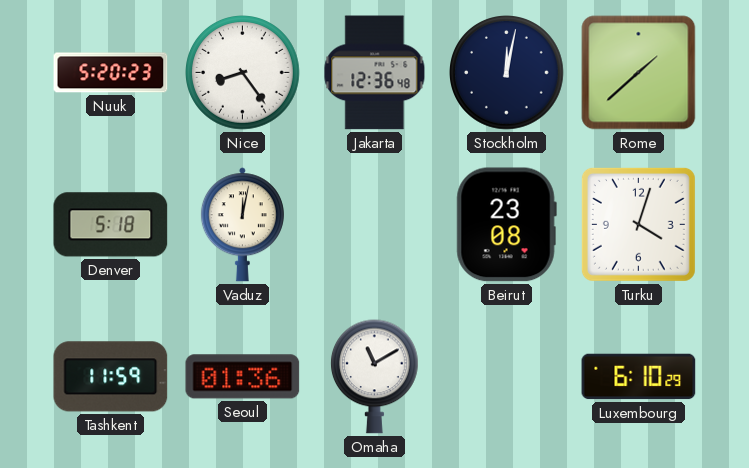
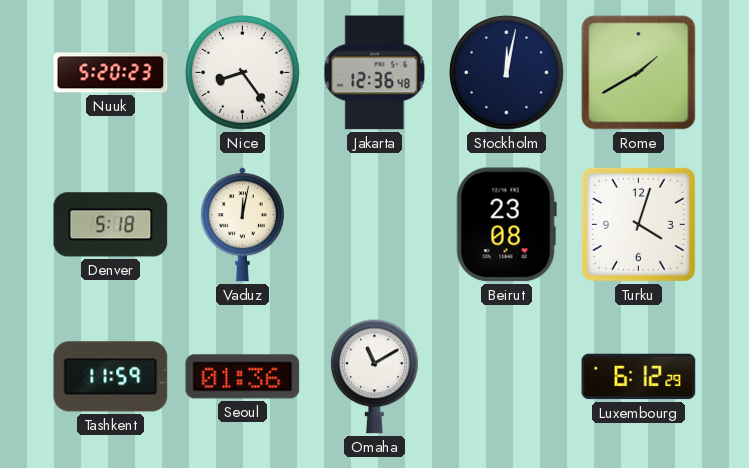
Rome: 1:38 -> 1:40 (639, 73)
Luxembourg: 6:10 -> 6:12 (639, 377)
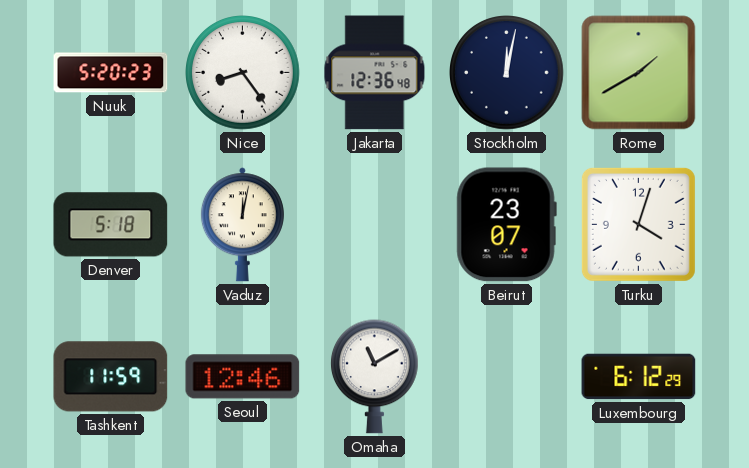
Beirut: 23:08 -> 23:07 (506, 225)
Seoul: 01:36 -> 12:46 (243, 377)
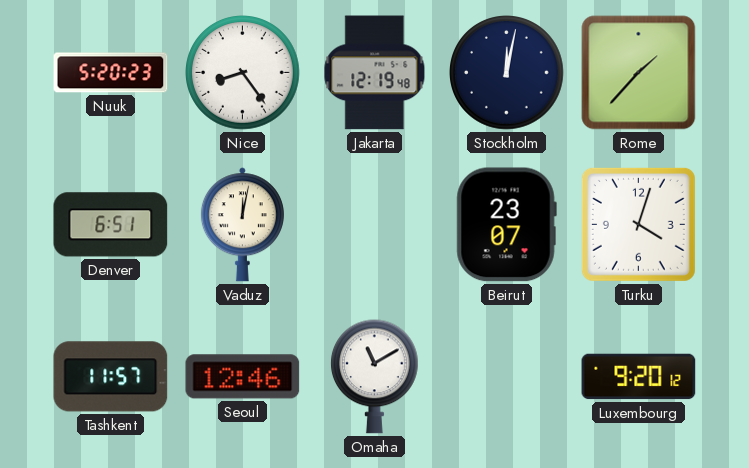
Jakarta: 12:36 -> 12:19 (375, 73)
Rome: 1:40 -> 1:37 (639, 73)
Denver: 5:18 -> 6:51 (111, 225)
Tashkent: 11:59 -> 11:57 (111, 377)
Luxembourg: 6:12 -> 9:20 (639, 377)
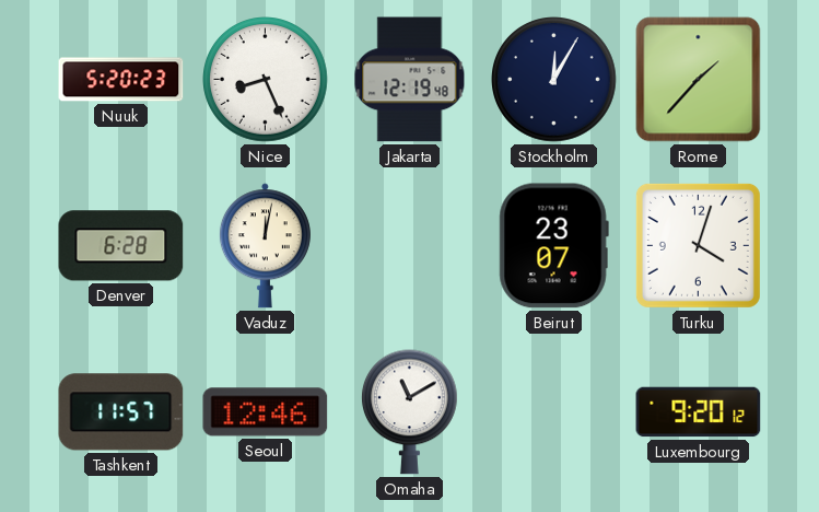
Nice: 8:24 -> 8:26 (266, 80)
Stockholm: 12:02 -> 12:05 (554, 80)
Denver: 6:51 -> 6:28 (121, 246)
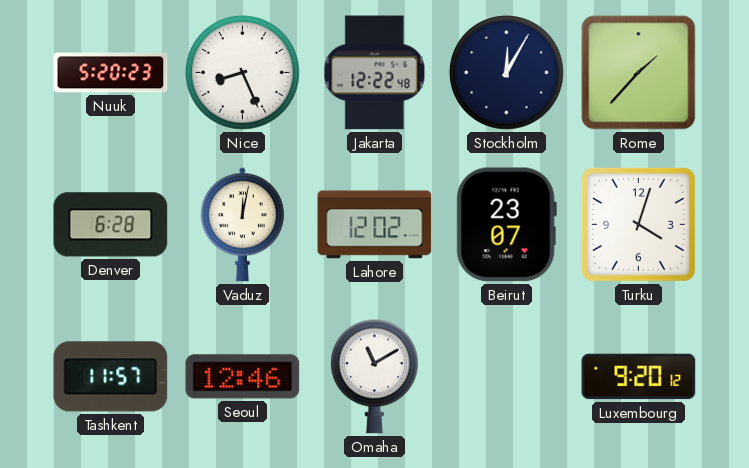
Jakarta: 12:19 -> 12:22 (375, 73)
Lahore: none -> 12:02 (375, 225)
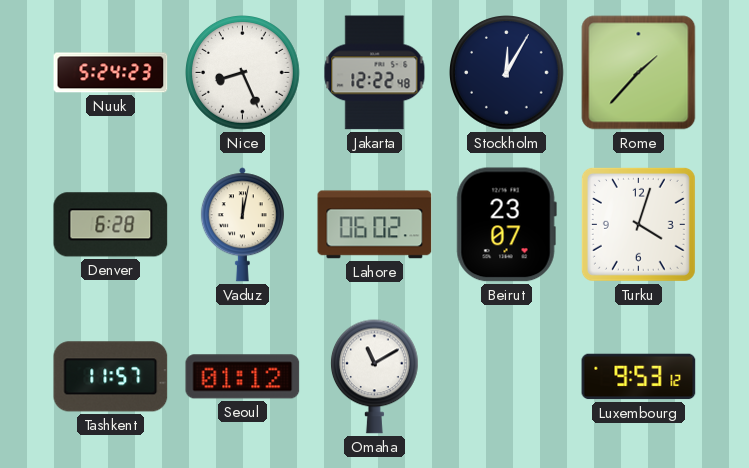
Nuuk: 5:20 -> 5:24 (111, 73)
Lahore: 12:02 -> 06:02 (375, 225)
Seoul: 12:46 -> 01:12 (243, 377)
Luxembourg: 9:20 -> 9:53 (639, 377)
